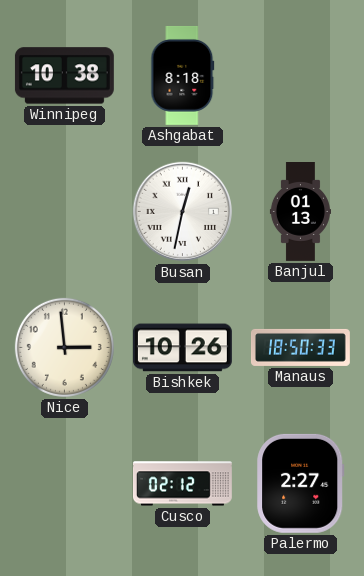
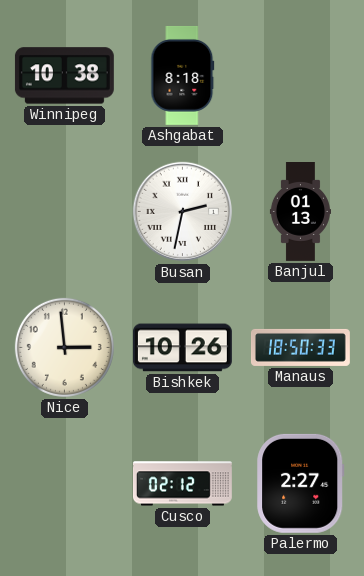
Busan: 12:32 -> 2:32 (183, 212)
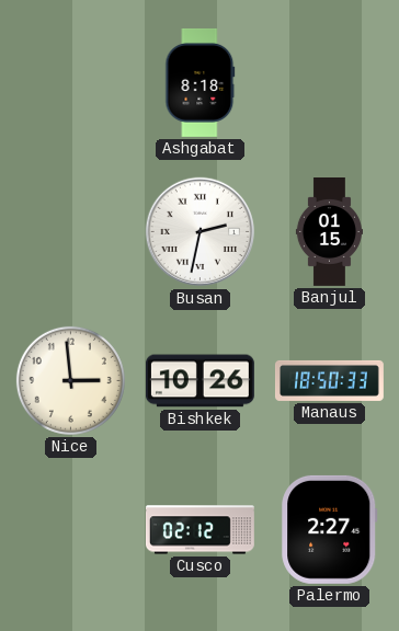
Winnipeg: 10:38 -> none (64, 76)
Banjul: 01:13 -> 01:15 (329, 232)
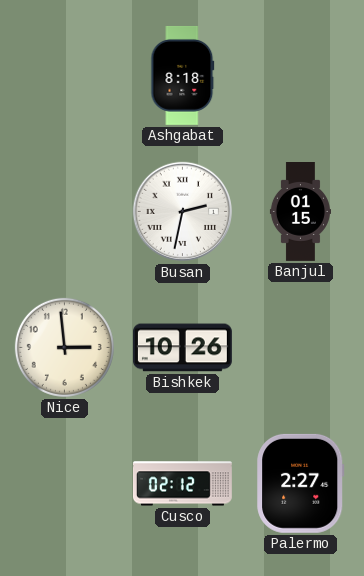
Manaus: 18:50 -> none (329, 380)
